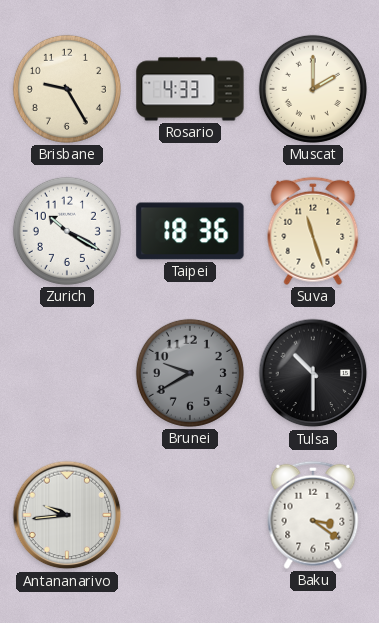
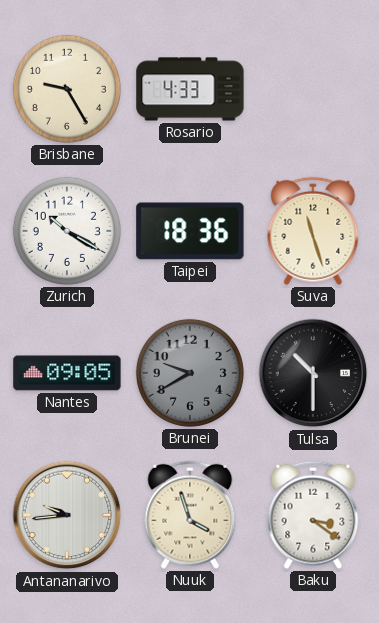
Muscat: 2:00 -> none (313, 89)
Nantes: none -> 09:05 (67, 373)
Nuuk: none -> 3:57 (190, 515)
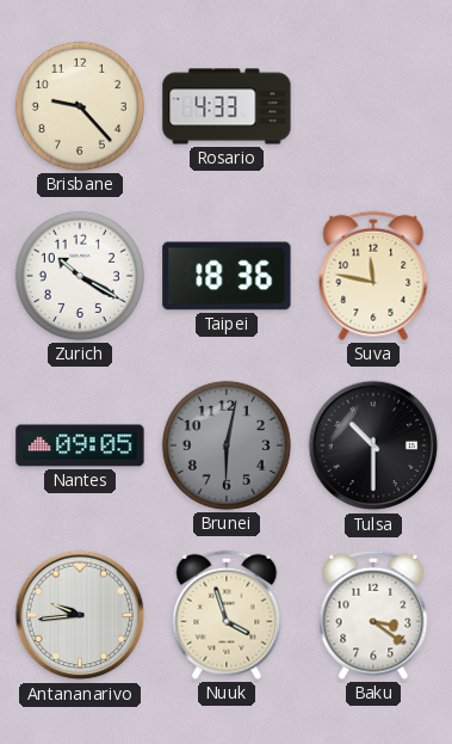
Brisbane: 9:25 -> 9:23 (80, 106)
Suva: 11:27 -> 11:47 (373, 276)
Brunei: 9:40 -> 6:02 (227, 445)
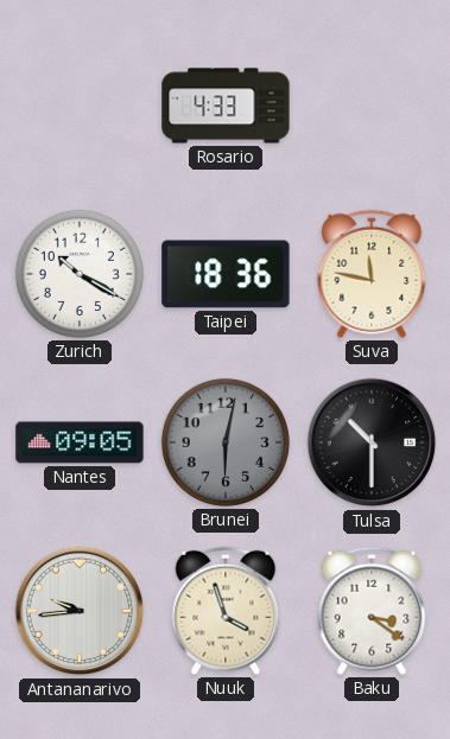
Brisbane: 9:23 -> none (80, 106)
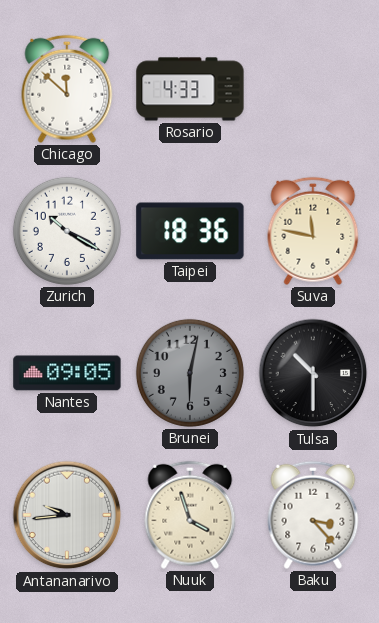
Chicago: none -> 11:52 (67, 89)
Baku: 3:21 -> 3:23 (313, 515)
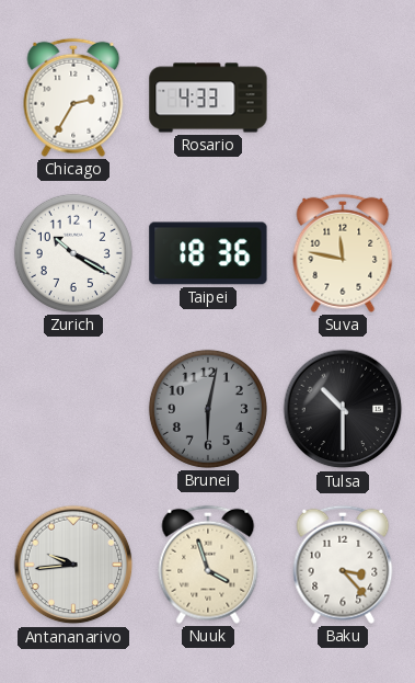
Chicago: 11:52 -> 2:35 (73, 98)
Nantes: 09:05 -> none (67, 373)
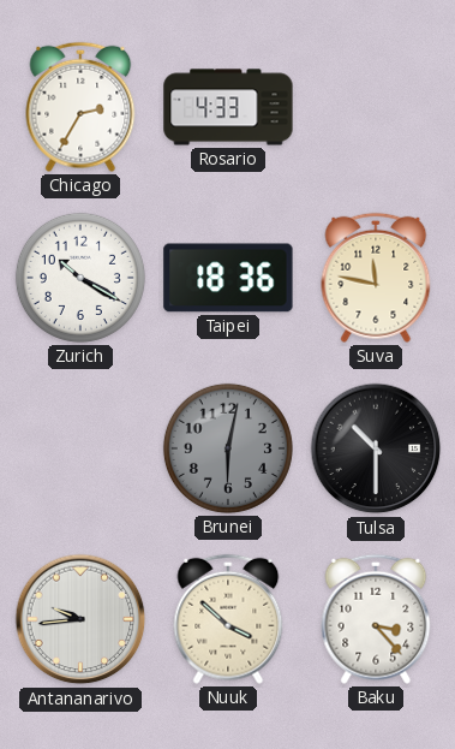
Nuuk: 3:57 -> 3:52 (228, 619)
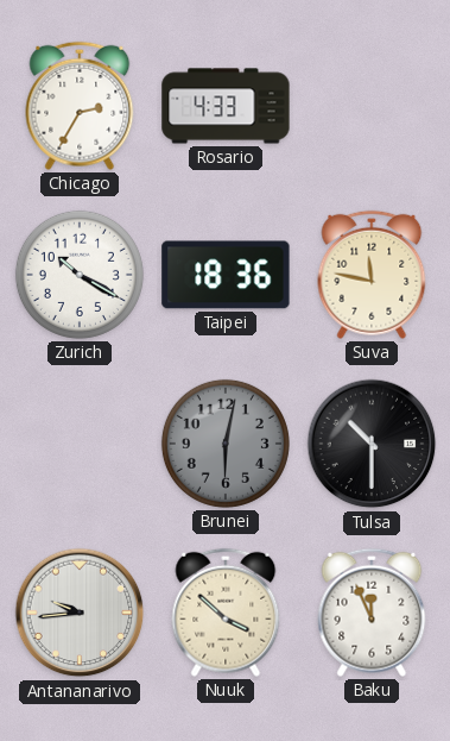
Baku: 3:23 -> 11:56 (372, 613)
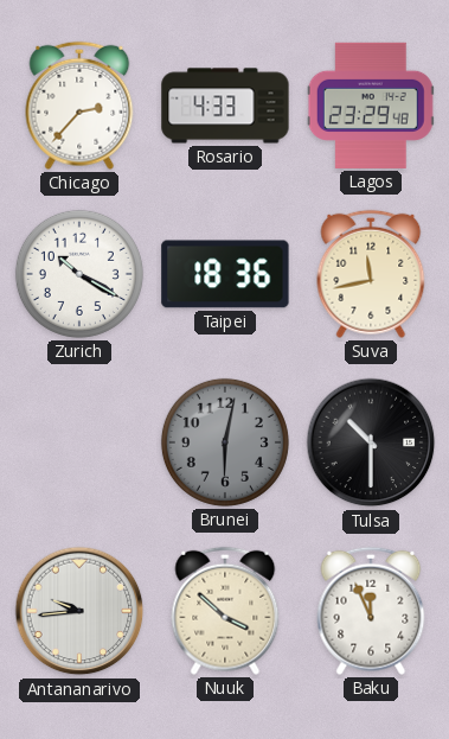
Chicago: 2:35 -> 2:37 (79, 106)
Lagos: none -> 23:29 (371, 106)
Suva: 11:47 -> 11:43 (371, 274)
